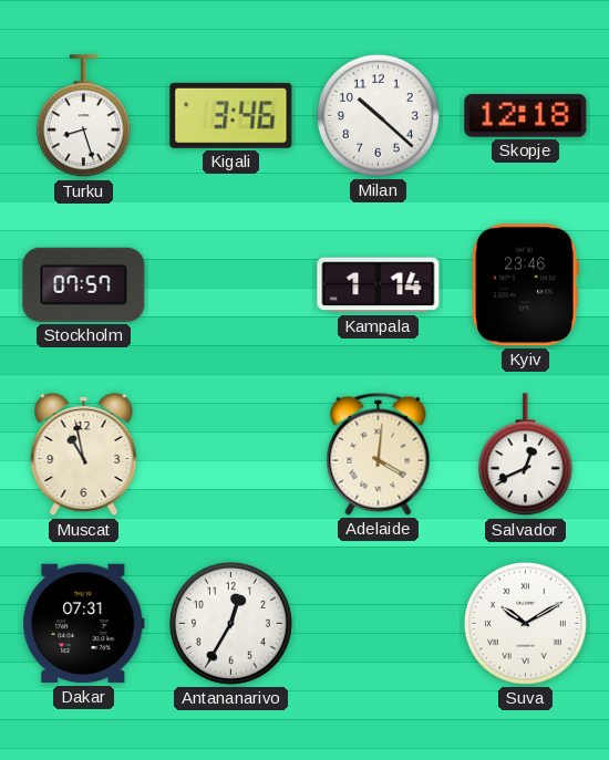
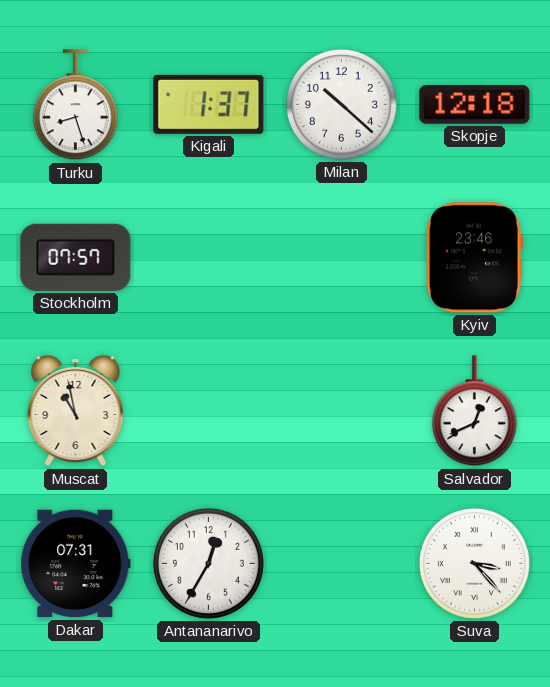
Kigali: 3:46 -> 1:37 (209, 104)
Kampala: 1:14 -> none (379, 285)
Adelaide: 4:01 -> none (379, 454)
Suva: 10:10 -> 3:23 (474, 563)
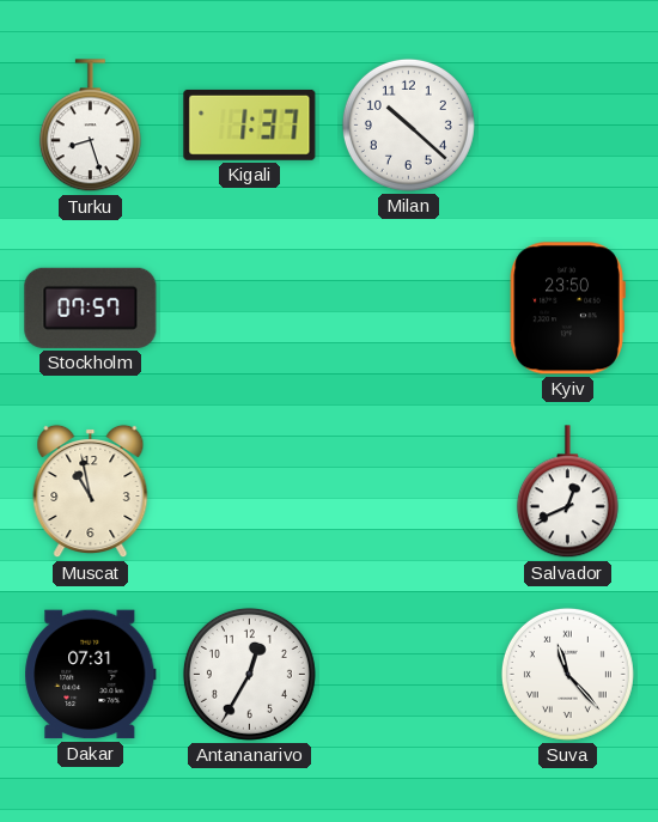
Skopje: 12:18 -> none (475, 105)
Kyiv: 23:46 -> 23:50 (567, 309)
Suva: 3:23 -> 11:23 (567, 674)
